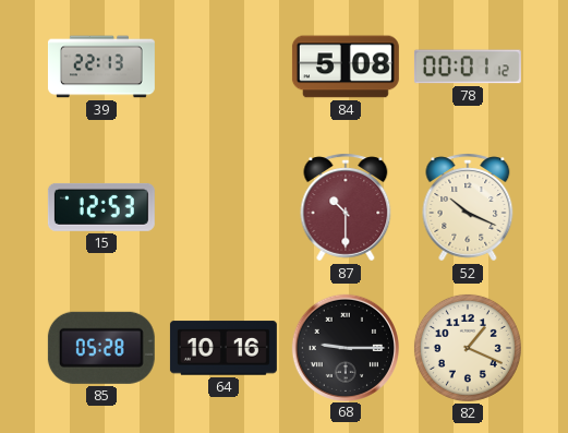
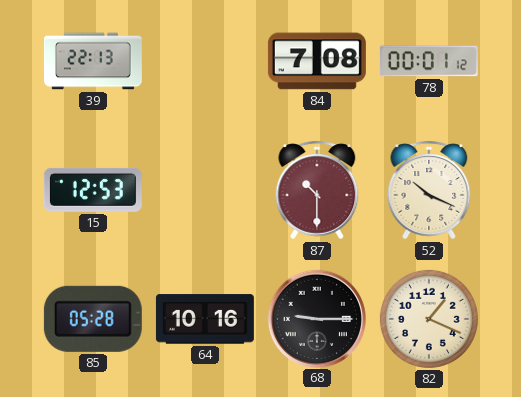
84: 5:08 -> 7:08 (317, 61)
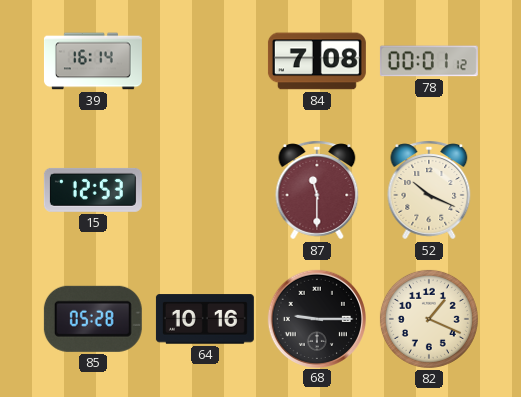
39: 22:13 -> 16:14 (93, 61)
87: 10:30 -> 11:30 (317, 190)
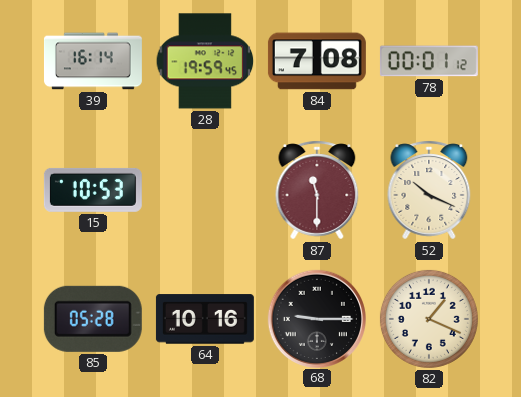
28: none -> 19:59 (205, 61)
15: 12:53 -> 10:53 (93, 190)
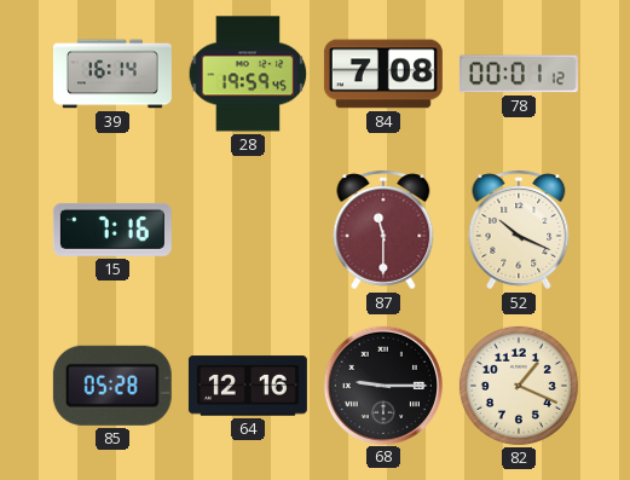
15: 10:53 -> 7:16 (112, 230)
64: 10:16 -> 12:16 (248, 386)
